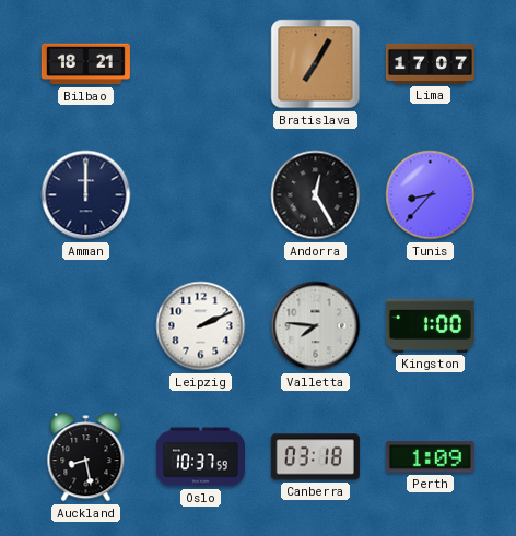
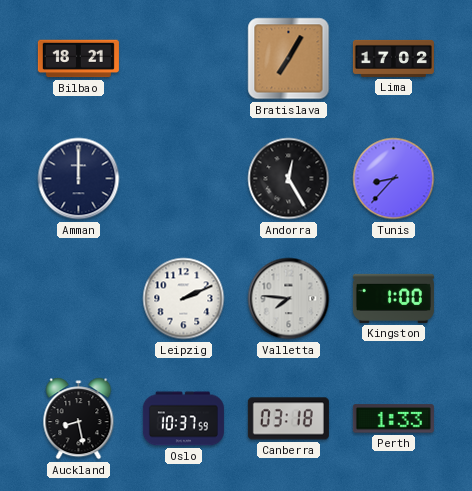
Lima: 17:07 -> 17:02 (393, 58)
Perth: 1:09 -> 1:33 (393, 419)
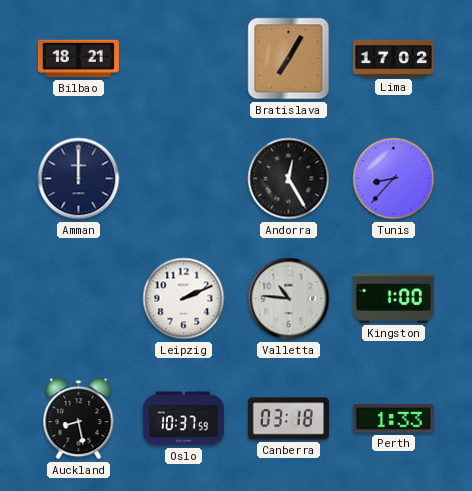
Valletta: 7:46 -> 10:46 (289, 299)
